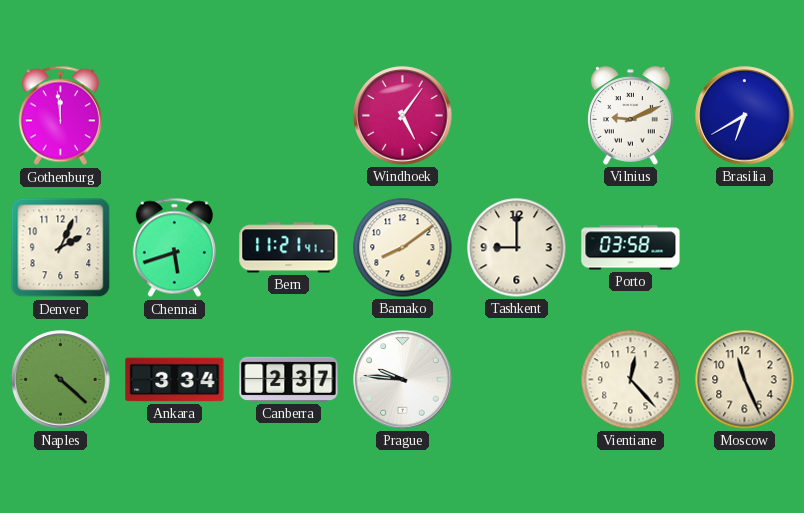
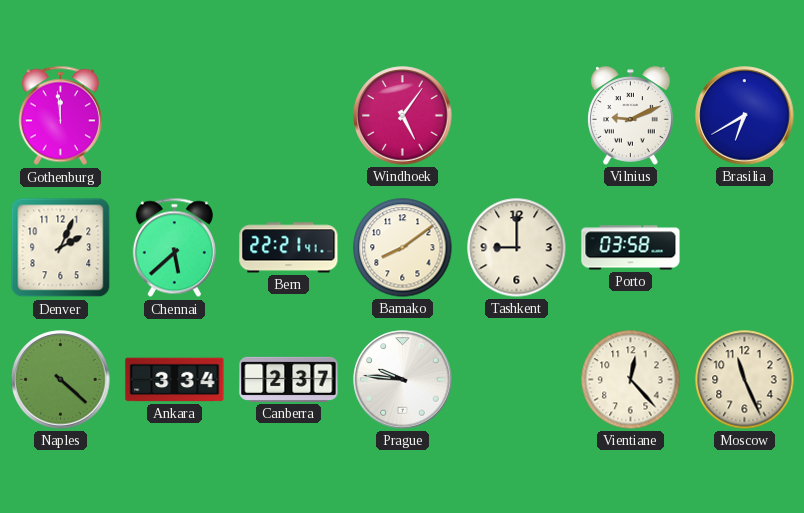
Chennai: 5:42 -> 5:38 (174, 248)
Bern: 11:21 -> 22:21 (289, 248)
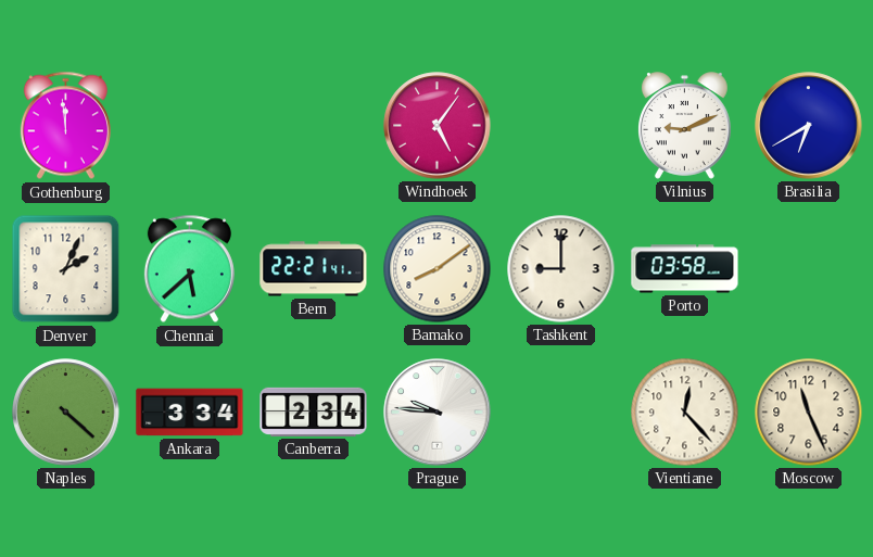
Canberra: 2:37 -> 2:34 (314, 412)
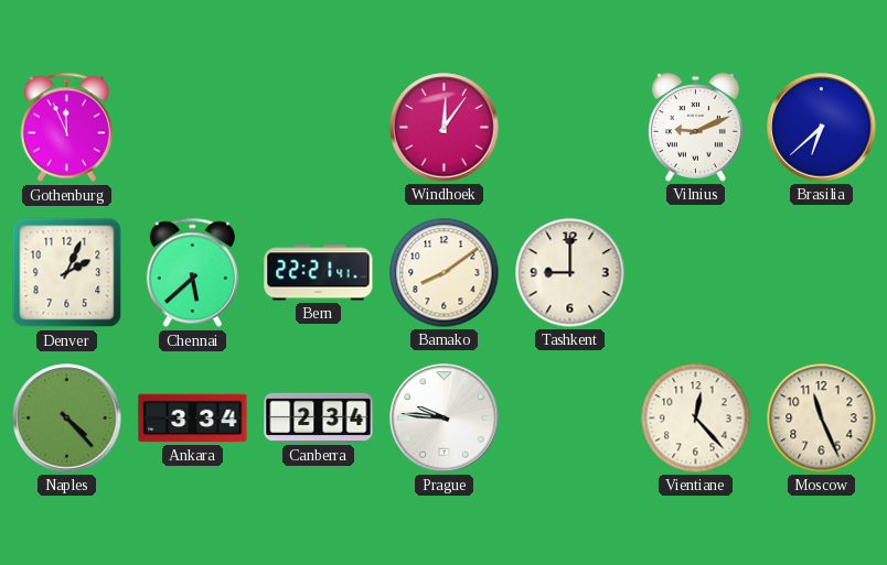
Gothenburg: 11:59 -> 11:56 (66, 128)
Windhoek: 5:06 -> 12:06 (445, 128)
Brasilia: 6:40 -> 6:38 (822, 128)
Porto: 03:58 -> none (685, 269)
Naples: 4:22 -> 4:23 (67, 419)
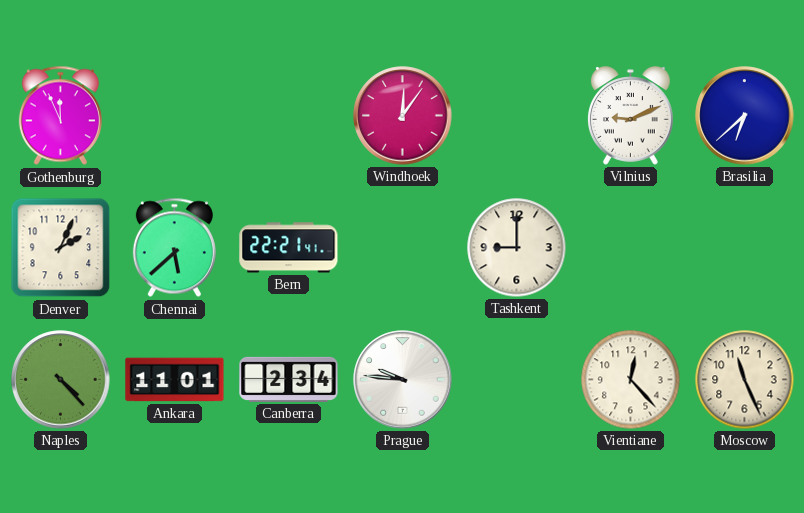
Bamako: 8:09 -> none (445, 273)
Ankara: 3:34 -> 11:01 (175, 380)
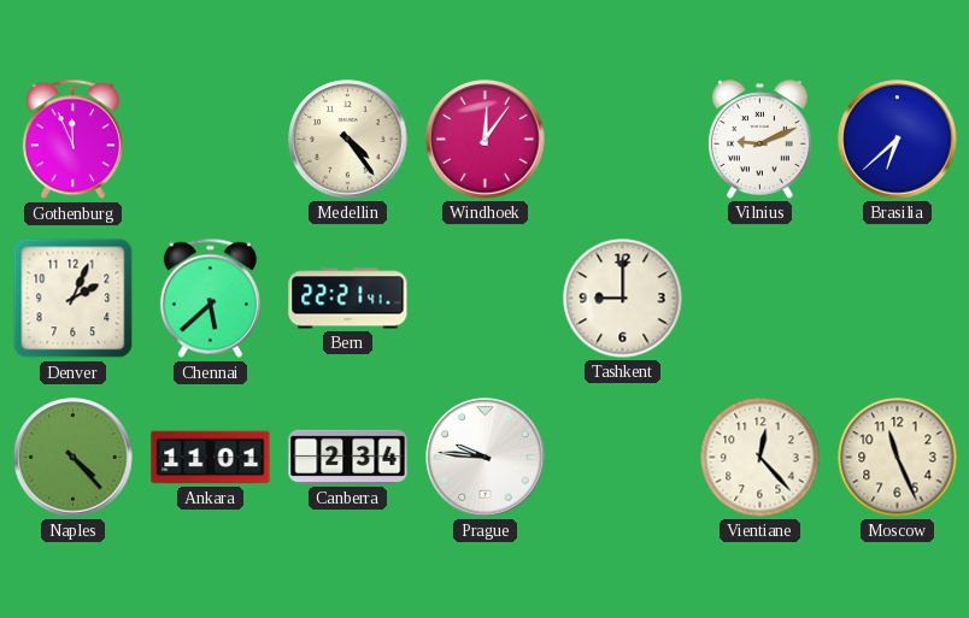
Medellin: none -> 4:24 (348, 140)
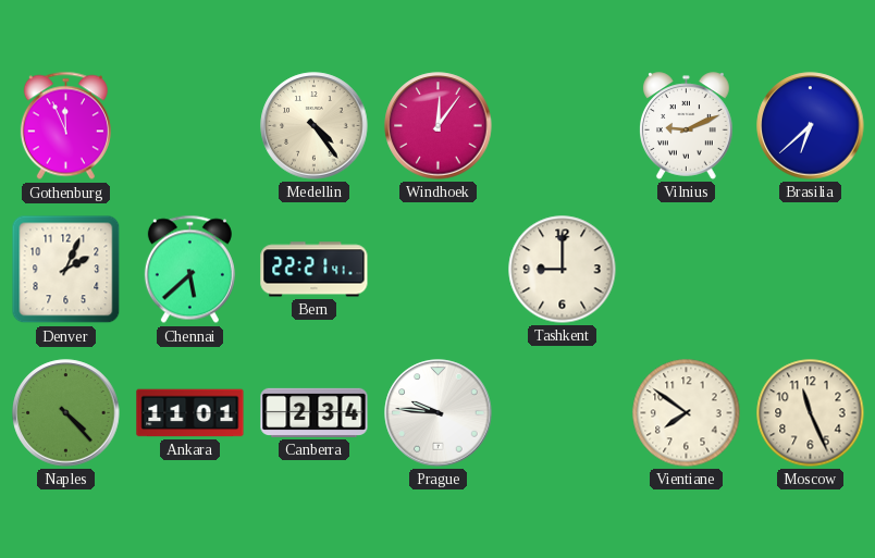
Vientiane: 12:23 -> 7:51 (687, 413)
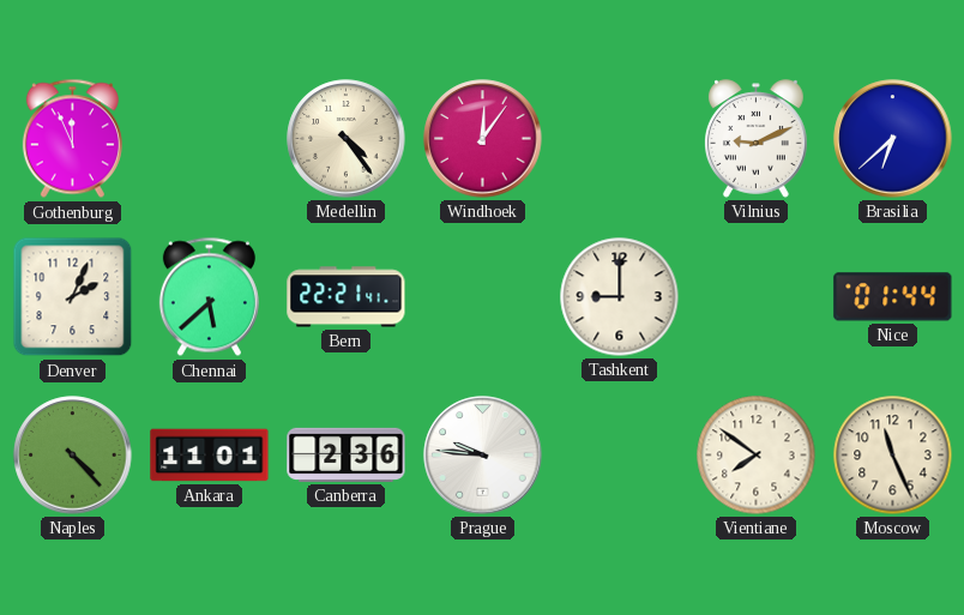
Nice: none -> 01:44 (893, 297)
Canberra: 2:34 -> 2:36 (347, 454)
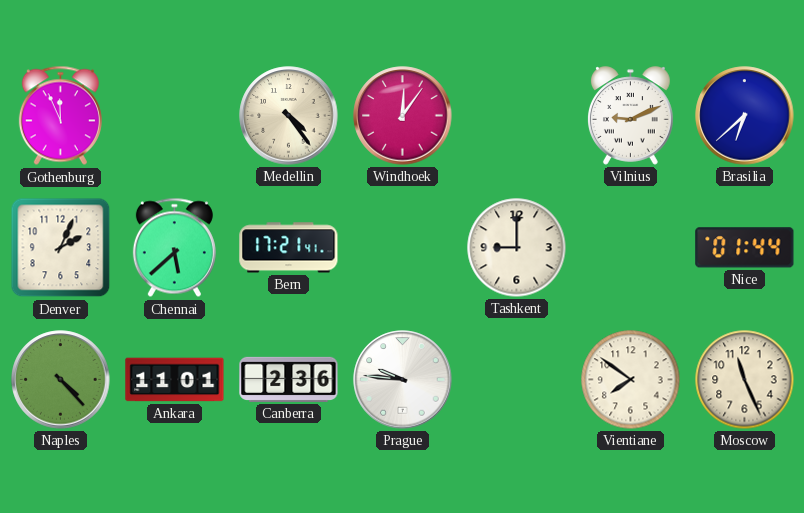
Bern: 22:21 -> 17:21 (289, 248)
